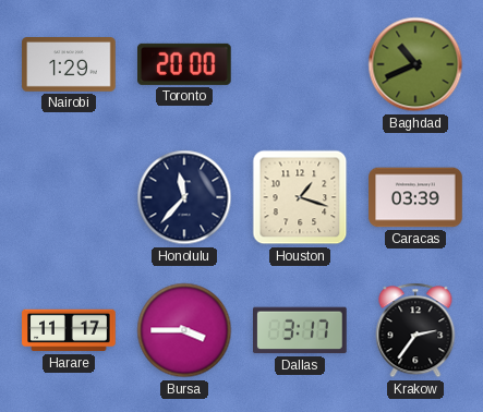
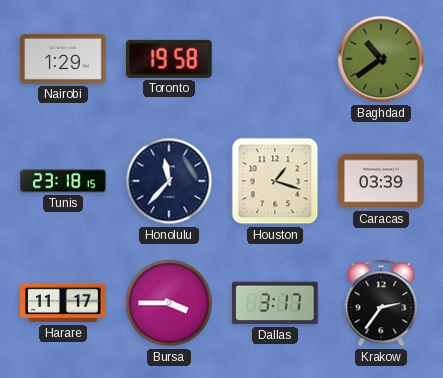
Toronto: 20:00 -> 19:58 (170, 59)
Baghdad: 10:41 -> 10:39 (381, 59)
Tunis: none -> 23:18 (63, 181)
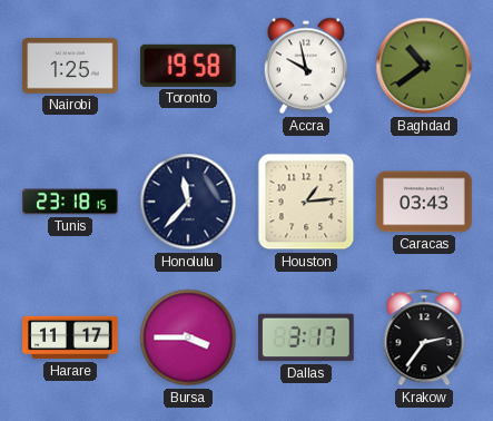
Nairobi: 1:29 -> 1:25 (70, 67)
Accra: none -> 9:58 (306, 66)
Houston: 1:18 -> 1:14 (306, 202)
Caracas: 03:39 -> 03:43 (424, 202)
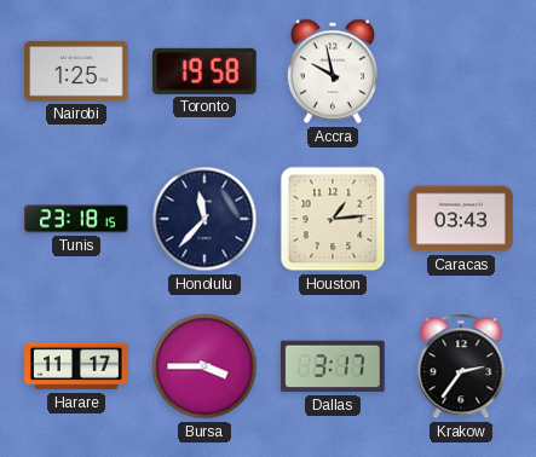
Baghdad: 10:39 -> none (424, 66)
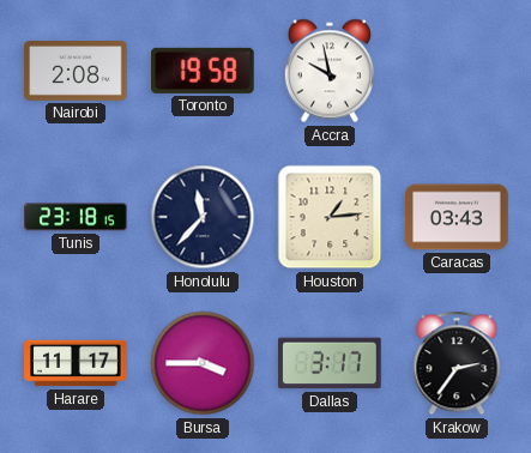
Nairobi: 1:25 -> 2:08 (76, 72)
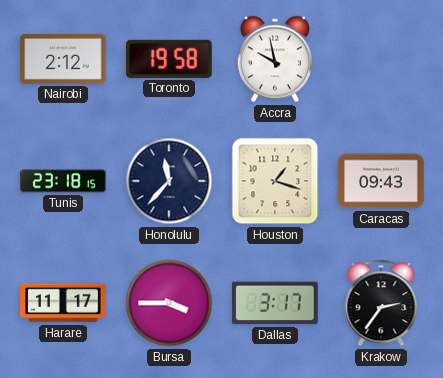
Nairobi: 2:08 -> 2:12 (63, 60)
Houston: 1:14 -> 1:18 (275, 181)
Caracas: 03:43 -> 09:43 (381, 181)
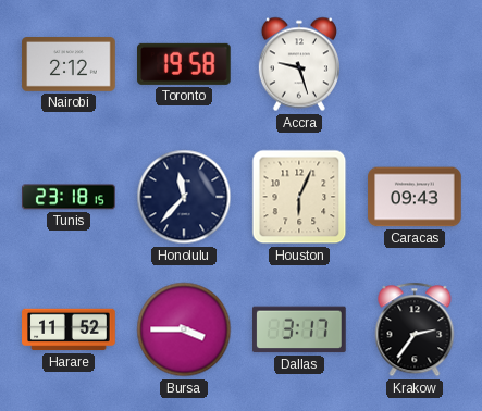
Accra: 9:58 -> 9:27 (299, 64)
Houston: 1:18 -> 6:04 (299, 197)
Harare: 11:17 -> 11:52 (69, 329)
